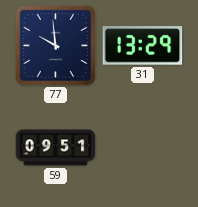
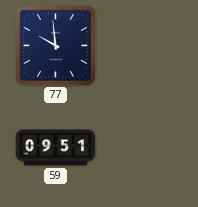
31: 13:29 -> none (143, 46)
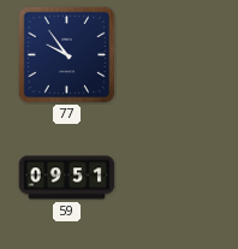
77: 9:59 -> 9:54 (66, 54)
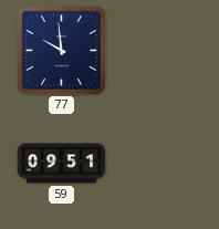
77: 9:54 -> 9:59 (61, 50)
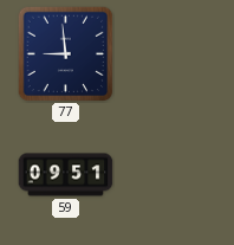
77: 9:59 -> 8:59 (65, 53)
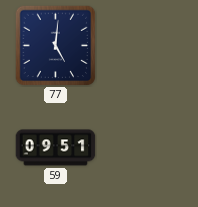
77: 8:59 -> 5:01 (55, 45)
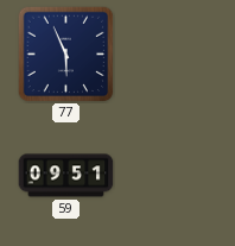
77: 5:01 -> 5:56 (65, 53)
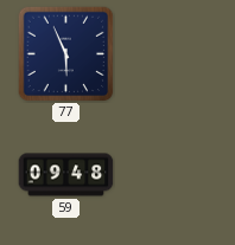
59: 09:51 -> 09:48 (66, 175)
